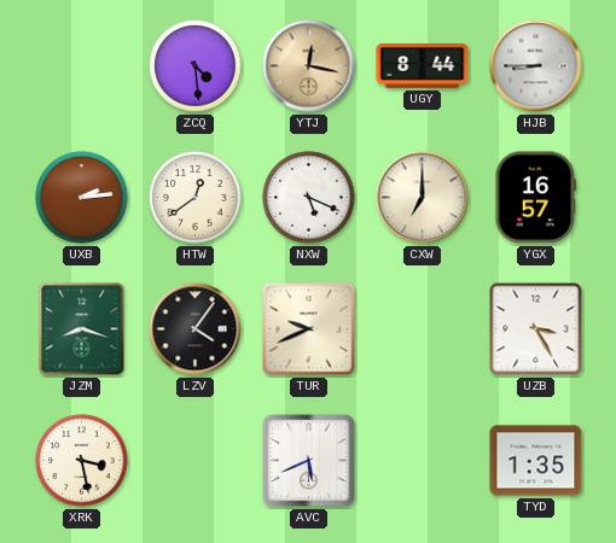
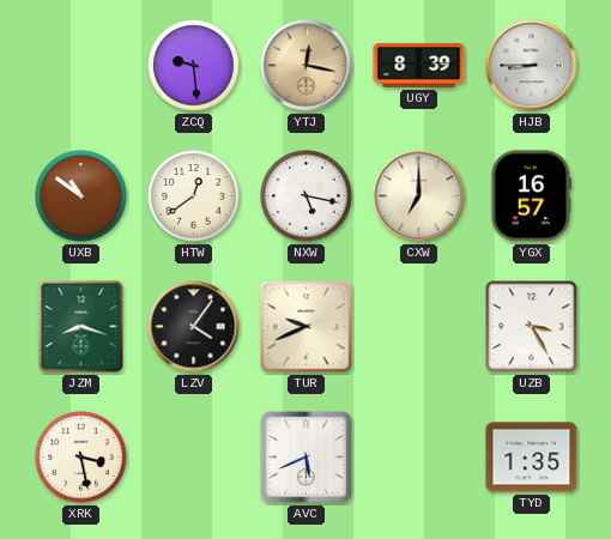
ZCQ: 4:29 -> 9:29 (194, 66)
UGY: 8:44 -> 8:39 (419, 66)
UXB: 2:14 -> 10:51 (81, 196)
NXW: 5:19 -> 5:17 (307, 196)
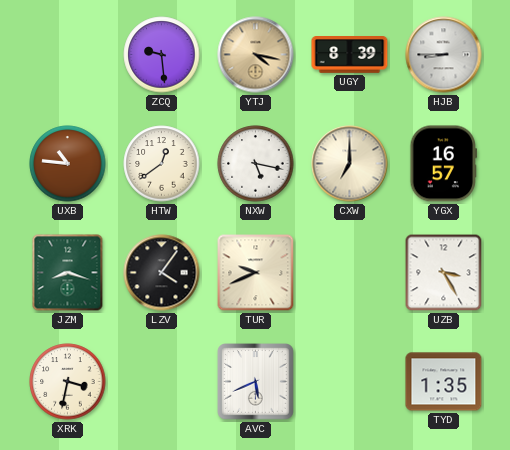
YTJ: 12:17 -> 4:17 (256, 55)
UXB: 10:51 -> 10:46 (68, 164)
XRK: 3:28 -> 3:32 (68, 382)
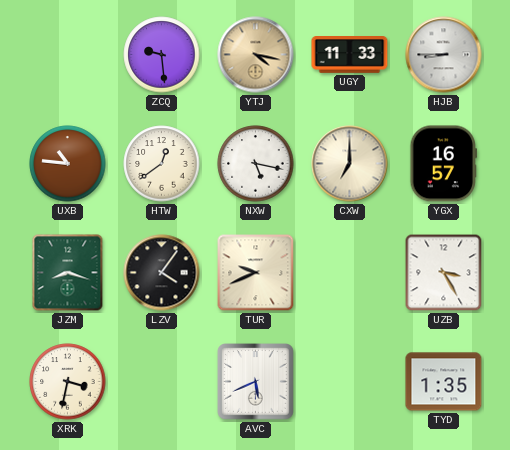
UGY: 8:39 -> 11:33 (350, 55)
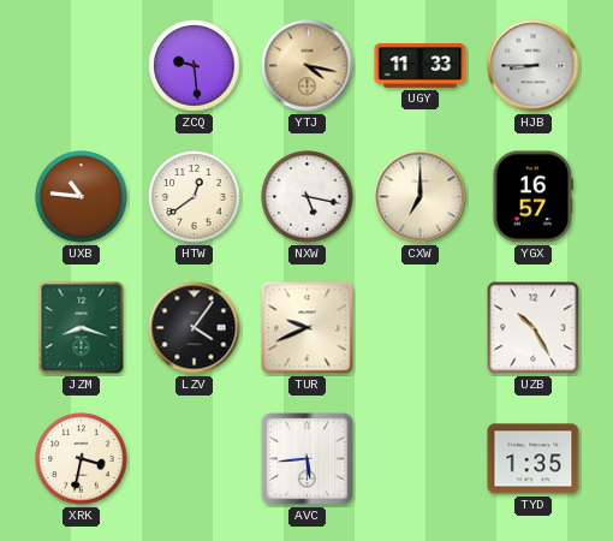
UZB: 3:25 -> 10:25 (534, 328)
AVC: 5:41 -> 5:44 (308, 459)
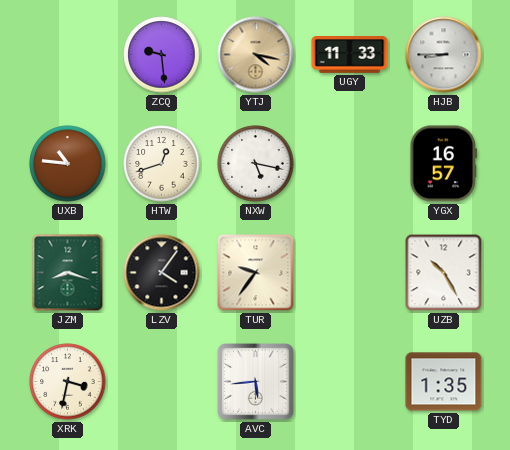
HTW: 12:39 -> 12:42 (162, 164)
CXW: 7:00 -> none (421, 197)
TUR: 9:41 -> 9:36 (256, 273)
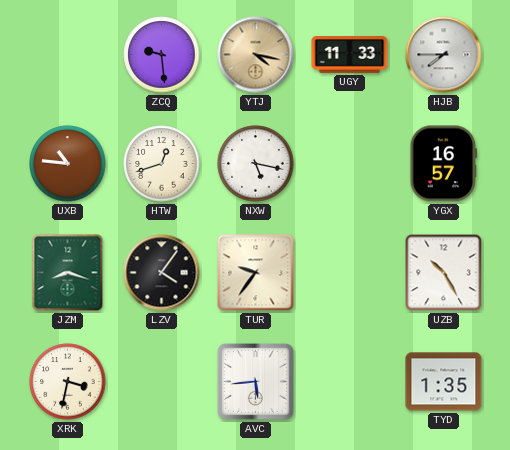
HJB: 8:45 -> 7:45 (444, 55)
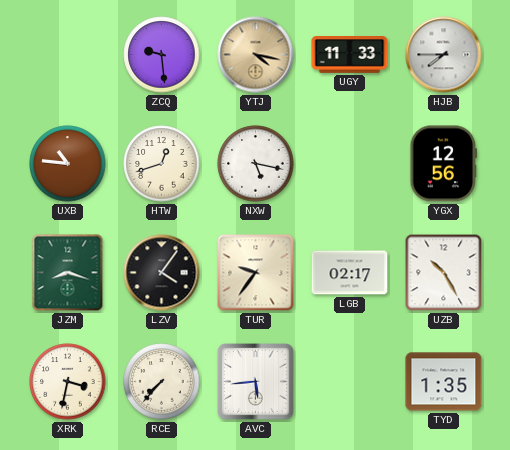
YGX: 16:57 -> 12:56 (443, 164)
LGB: none -> 02:17 (350, 273)
RCE: none -> 7:37 (162, 382)
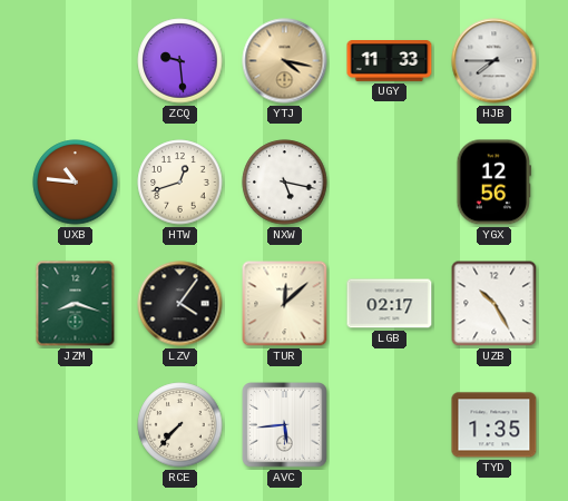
TUR: 9:36 -> 12:08 (285, 304)
XRK: 3:32 -> none (68, 382)
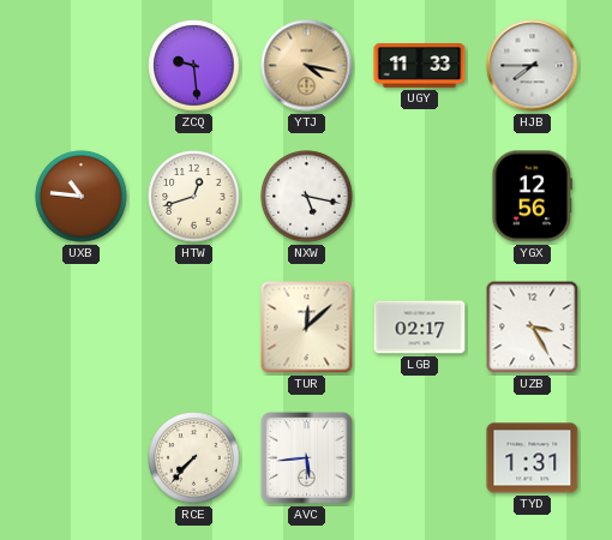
JZM: 8:18 -> none (76, 304)
LZV: 4:06 -> none (180, 304)
UZB: 10:25 -> 3:25 (533, 328)
TYD: 1:35 -> 1:31 (533, 458)
